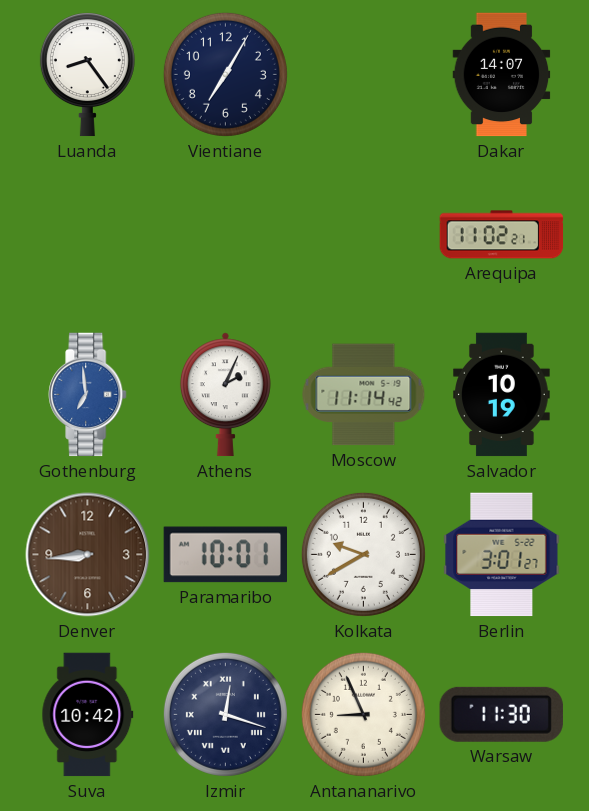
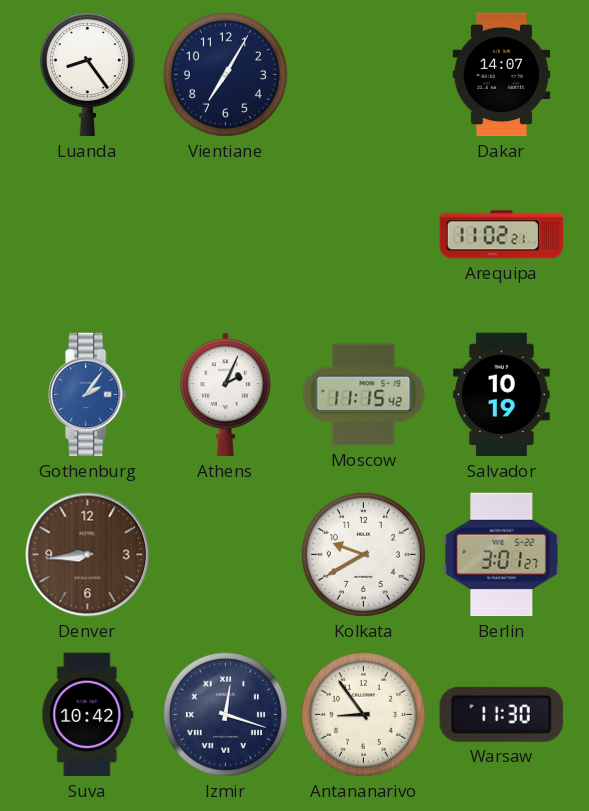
Gothenburg: 6:59 -> 2:06 (88, 395)
Moscow: 11:14 -> 11:15 (364, 395)
Paramaribo: 10:01 -> none (225, 555)
Antananarivo: 8:56 -> 8:54 (363, 714)
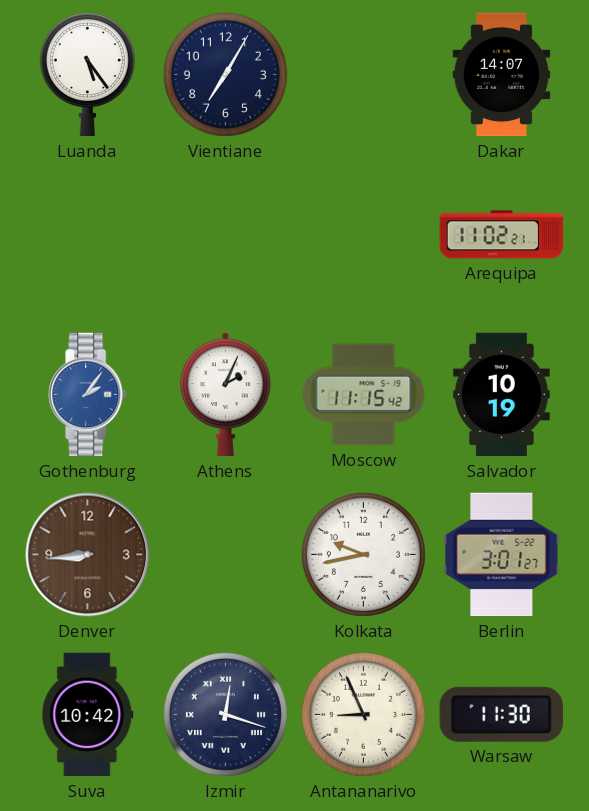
Luanda: 8:24 -> 5:24 (87, 75)
Kolkata: 9:40 -> 9:43 (363, 554)
Antananarivo: 8:54 -> 8:56 (363, 714)
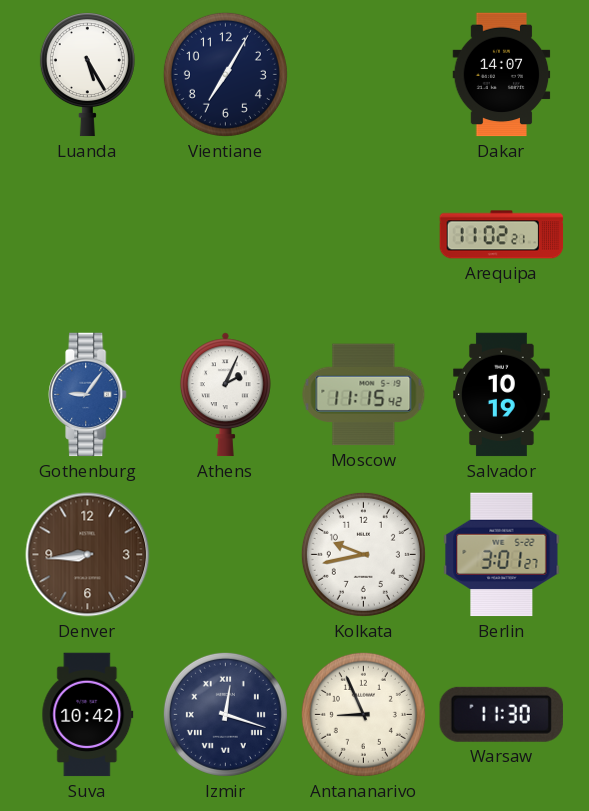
Luanda: 5:24 -> 5:25 (87, 75)
Gothenburg: 2:06 -> 9:06 (88, 395)
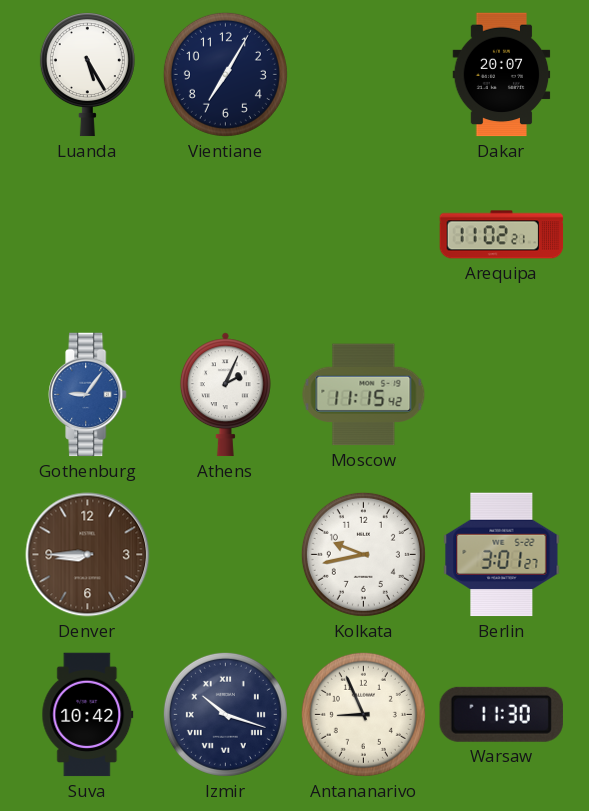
Dakar: 14:07 -> 20:07 (502, 75)
Salvador: 10:19 -> none (502, 395)
Denver: 8:44 -> 8:45 (88, 555)
Izmir: 12:18 -> 10:18 (225, 714)
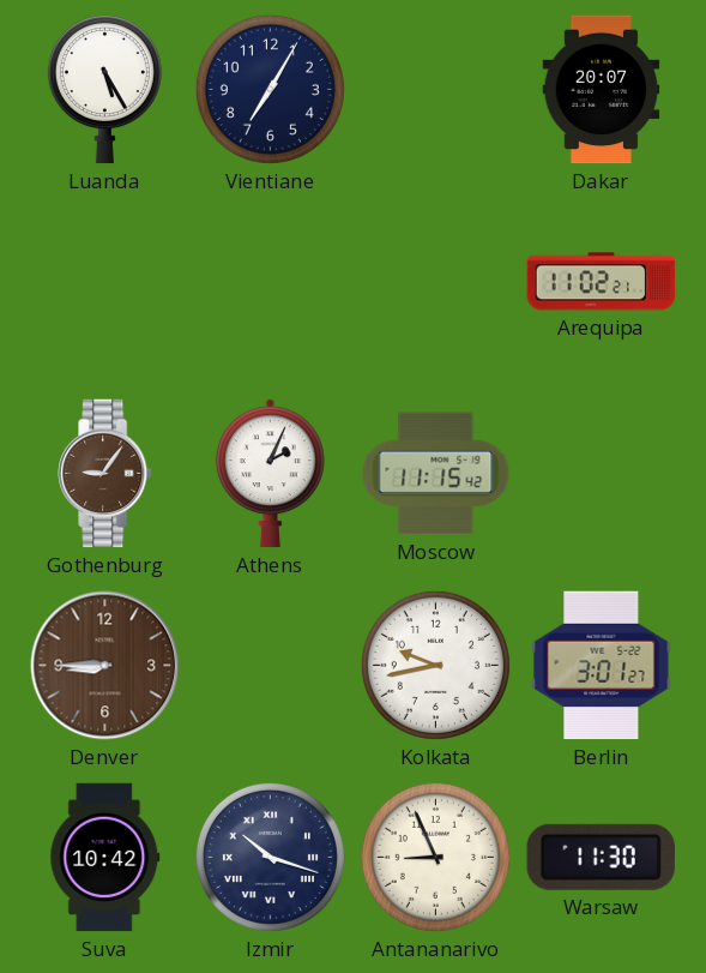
Gothenburg dial: blue -> brown (105, 474)
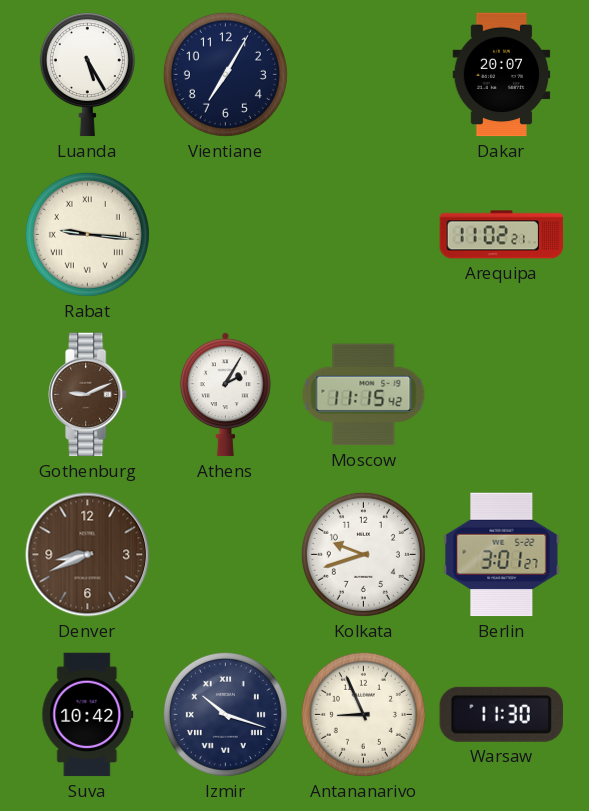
Rabat: none -> 9:16 (87, 234)
Gothenburg: 9:06 -> 9:11 (88, 395)
Athens: 2:04 -> 2:05 (225, 395)
Denver: 8:45 -> 8:41 (88, 555)
Kolkata: 9:43 -> 9:42 (363, 554)
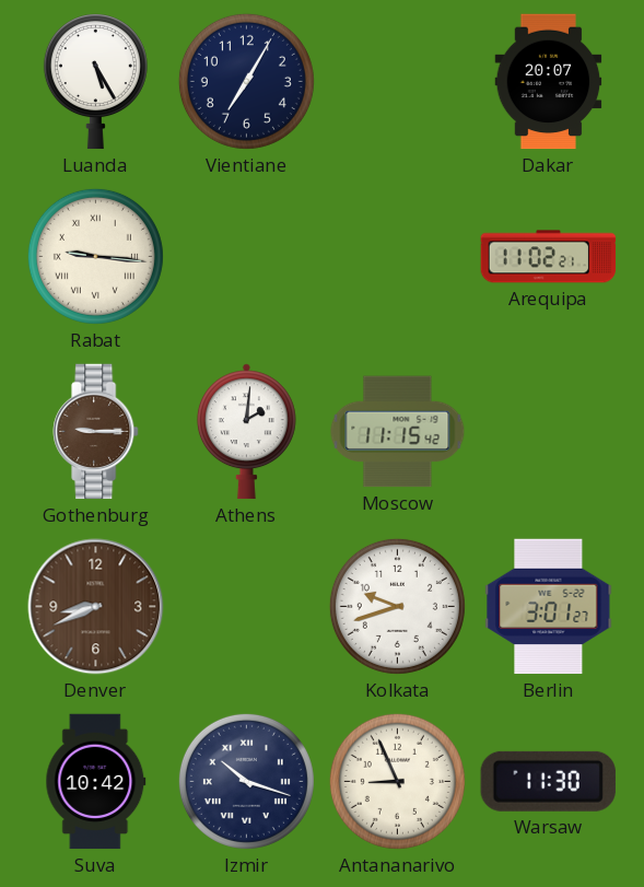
Gothenburg: 9:11 -> 9:15 (96, 432)
Athens: 2:05 -> 2:01 (246, 432)
